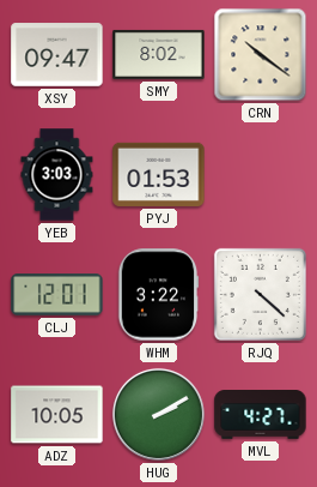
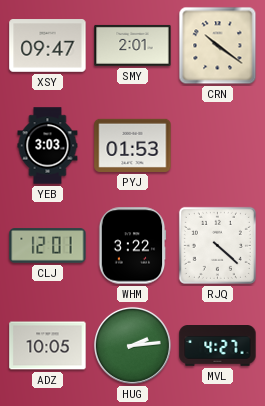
SMY: 8:02 -> 2:01 (133, 45)
HUG: 2:10 -> 2:14 (132, 345)
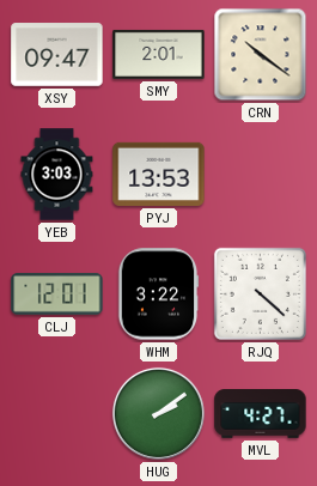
PYJ: 01:53 -> 13:53 (159, 174)
ADZ: 10:05 -> none (48, 346)
HUG: 2:14 -> 2:09 (158, 413)
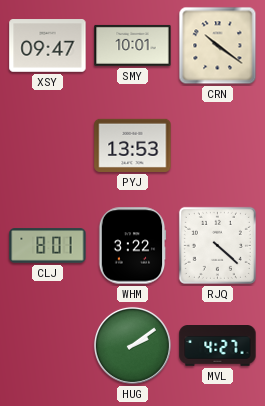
SMY: 2:01 -> 10:01 (133, 45)
YEB: 3:03 -> none (57, 175)
CLJ: 12:01 -> 8:01 (48, 246)
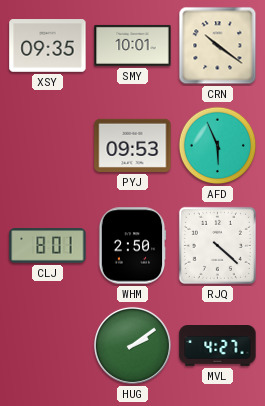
XSY: 09:47 -> 09:35 (48, 46)
PYJ: 13:53 -> 09:53 (133, 145)
AFD: none -> 5:56 (218, 146)
WHM: 3:22 -> 2:50 (132, 246)
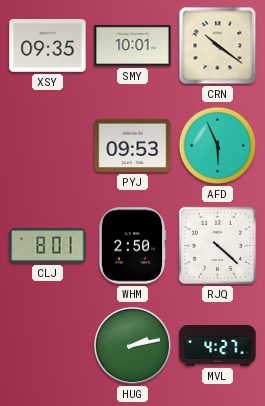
HUG: 2:09 -> 2:13 (132, 345)
